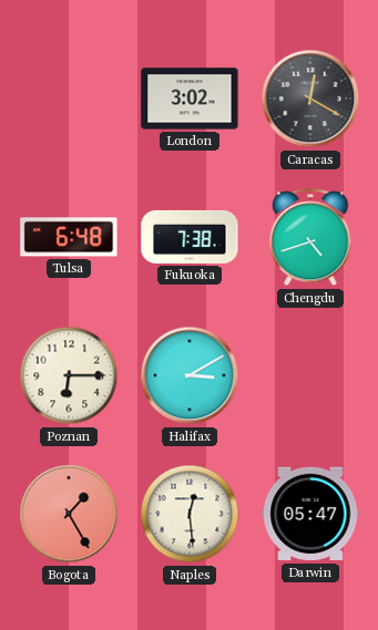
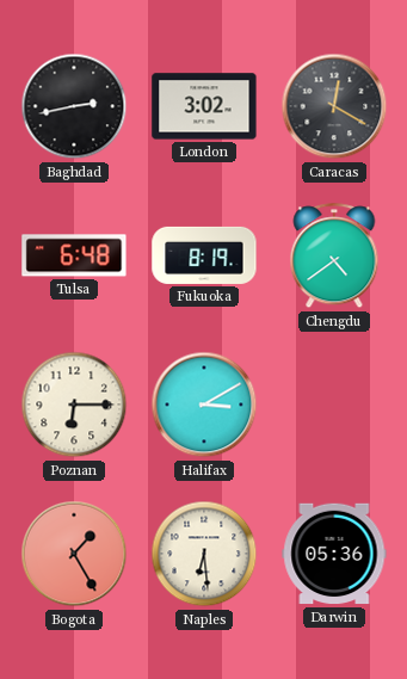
Baghdad: none -> 2:43 (74, 106)
Fukuoka: 7:38 -> 8:19 (204, 255)
Chengdu: 4:42 -> 4:39 (334, 257)
Naples: 12:29 -> 6:29 (204, 554)
Darwin: 05:47 -> 05:36 (334, 554)
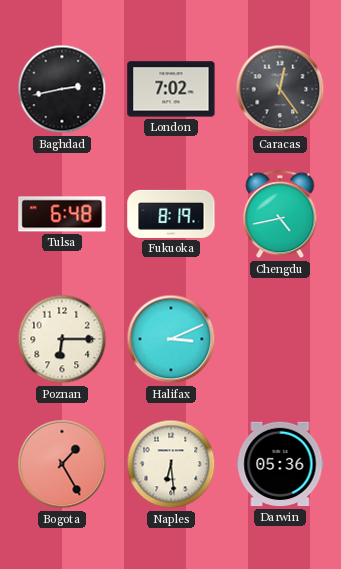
London: 3:02 -> 7:02 (171, 89)
Caracas: 12:20 -> 12:24 (280, 89)
Chengdu: 4:39 -> 4:43 (280, 215)
Halifax: 3:10 -> 3:11 (171, 339)
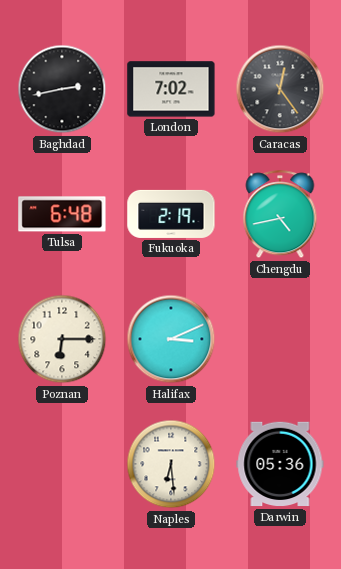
Fukuoka: 8:19 -> 2:19 (171, 214)
Bogota: 1:25 -> none (62, 464)
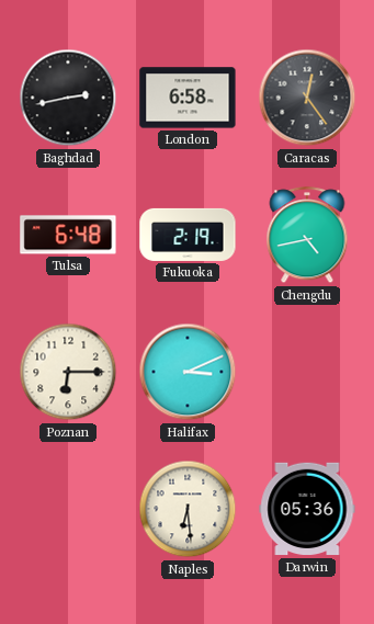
London: 7:02 -> 6:58 (188, 98)
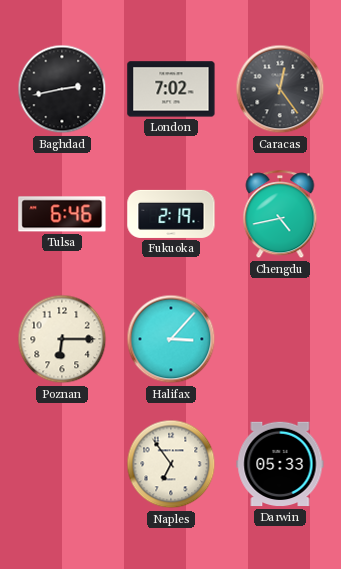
London: 6:58 -> 7:02 (171, 89)
Tulsa: 6:48 -> 6:46 (62, 214)
Halifax: 3:11 -> 3:07 (171, 339)
Naples: 6:29 -> 6:54 (171, 464)
Darwin: 05:36 -> 05:33 (280, 464)
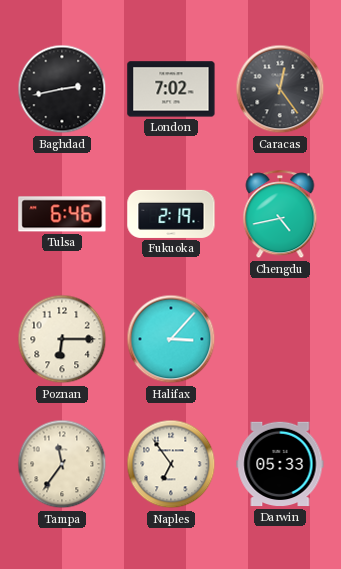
Tampa: none -> 11:36 (62, 464)
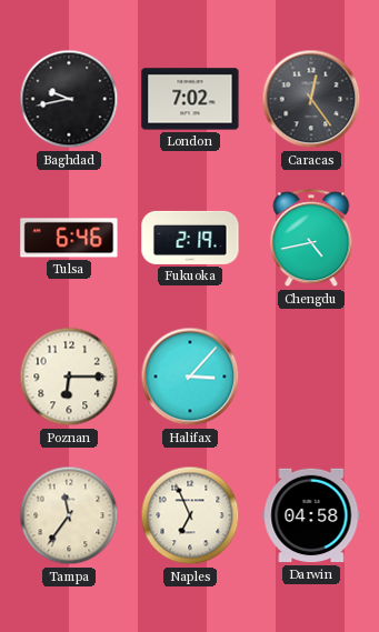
Baghdad: 2:43 -> 9:43 (69, 99)
Naples: 6:54 -> 6:56 (190, 515)
Darwin: 05:33 -> 04:58 (311, 515)
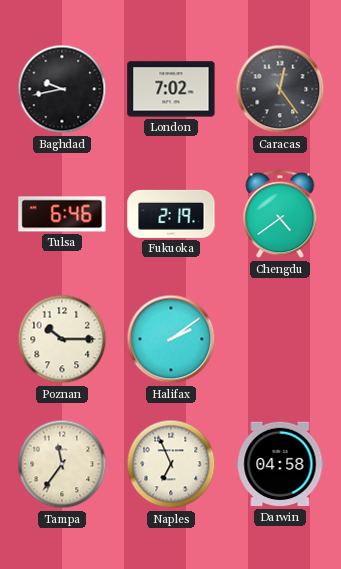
Chengdu: 4:43 -> 4:39 (280, 215)
Poznan: 6:15 -> 10:15 (62, 339)
Halifax: 3:07 -> 2:09 (171, 339)
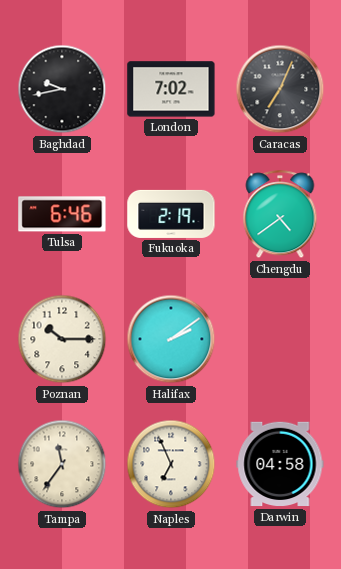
Caracas: 12:24 -> 7:04 (280, 89)
